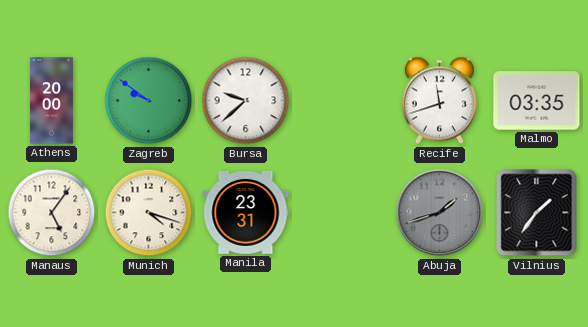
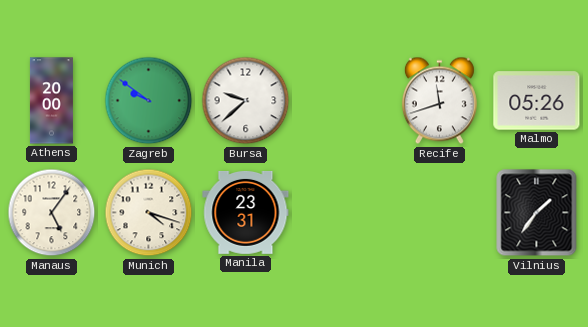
Malmo: 03:35 -> 05:26 (537, 101)
Abuja: 1:42 -> none (440, 213)
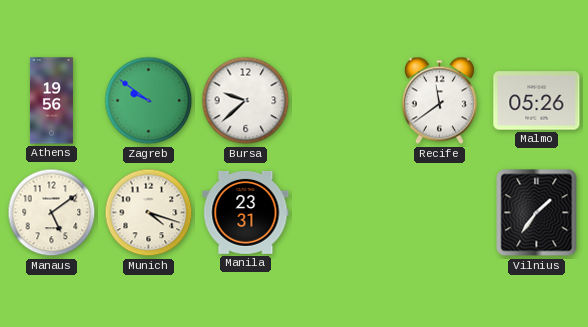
Athens: 20:00 -> 19:56 (51, 101)
Recife: 11:42 -> 11:39 (439, 101)
Manaus: 5:06 -> 5:09 (52, 213)
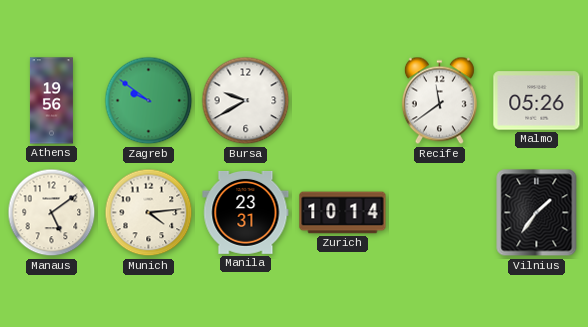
Bursa: 9:38 -> 9:40 (246, 101)
Munich: 4:18 -> 4:14 (149, 213)
Zurich: none -> 10:14 (343, 213)
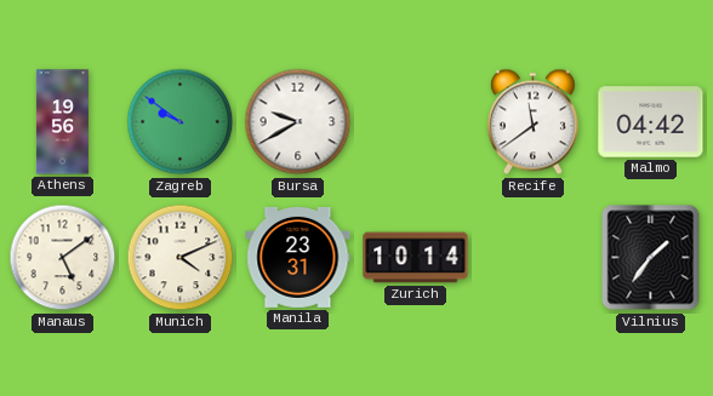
Malmo: 05:26 -> 04:42 (651, 122)
Munich: 4:14 -> 4:11 (181, 258)
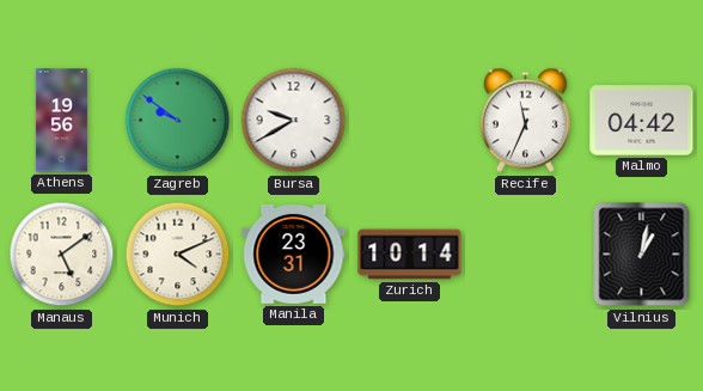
Recife: 11:39 -> 11:34 (525, 121)
Vilnius: 1:36 -> 1:02 (642, 255)
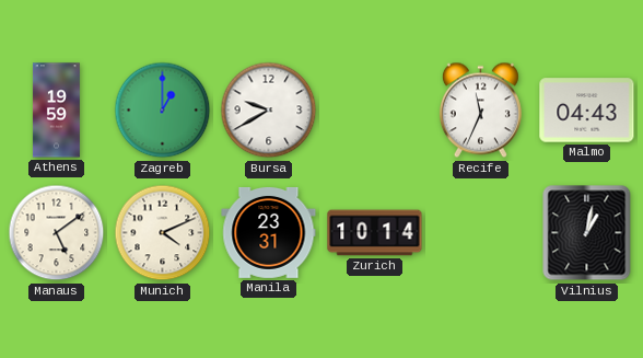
Athens: 19:56 -> 19:59 (56, 111)
Zagreb: 9:51 -> 1:00 (163, 111)
Malmo: 04:42 -> 04:43 (587, 111)
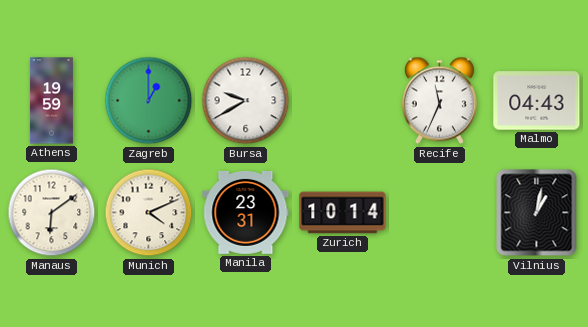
Manaus: 5:09 -> 6:09 (52, 213)
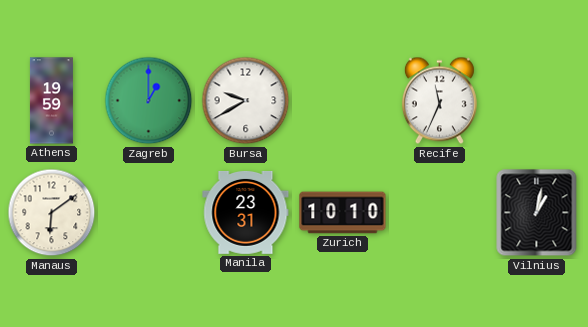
Malmo: 04:43 -> none (537, 101)
Munich: 4:11 -> none (149, 213)
Zurich: 10:14 -> 10:10 (343, 213)
